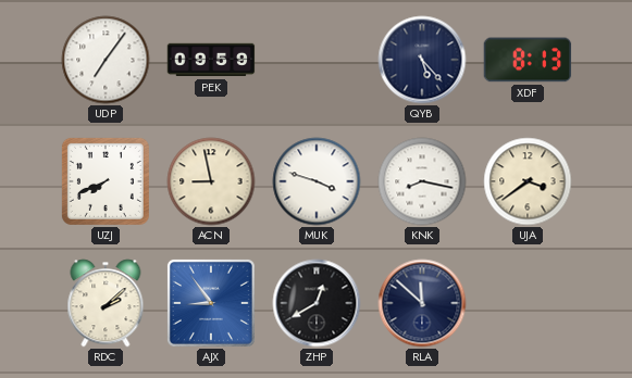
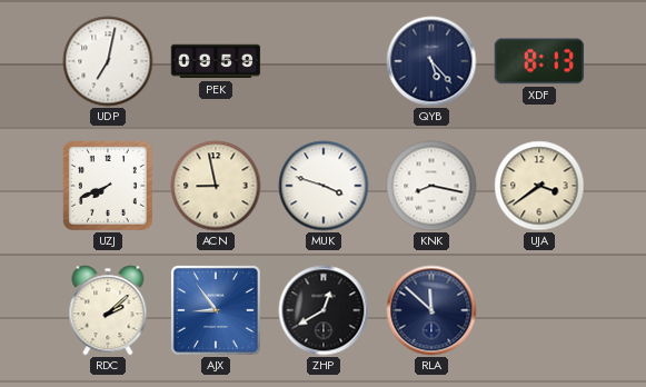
UDP: 7:06 -> 7:02 (108, 61)
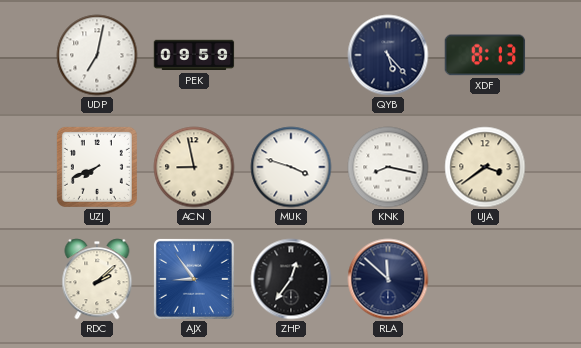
ZHP: 12:40 -> 12:36 (291, 279)
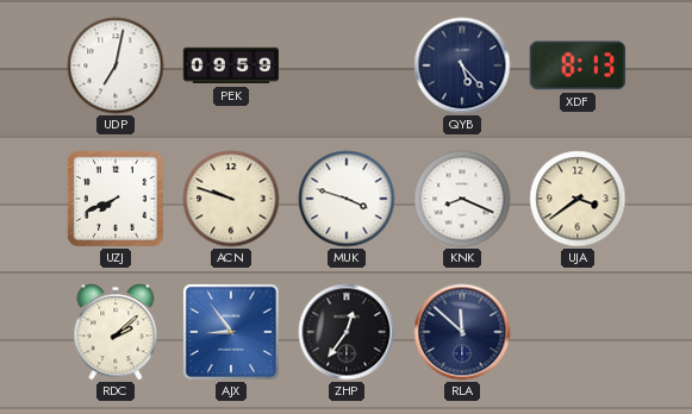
ACN: 8:58 -> 9:48 (231, 199)
KNK: 8:17 -> 8:19 (462, 199)
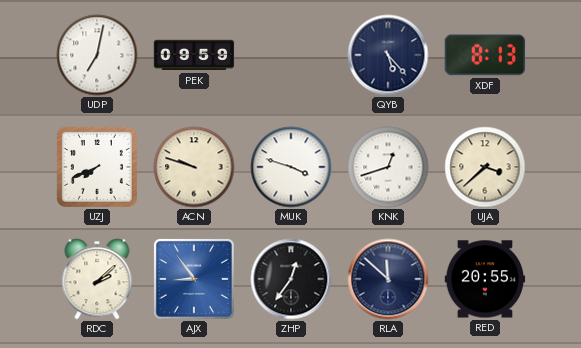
KNK: 8:19 -> 12:42 (388, 167)
UJA: 3:39 -> 3:38 (485, 167)
RED: none -> 20:55 (485, 279)
